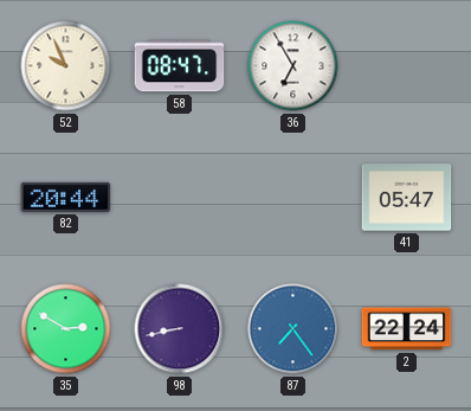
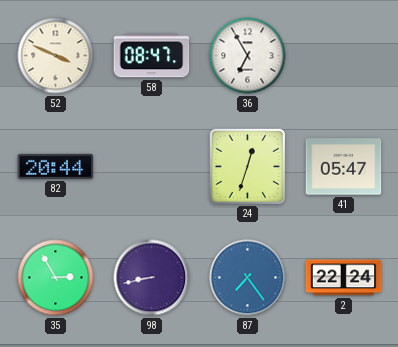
52: 9:56 -> 3:49 (56, 56)
24: none -> 12:33 (247, 166)
35: 2:50 -> 2:55 (56, 278)
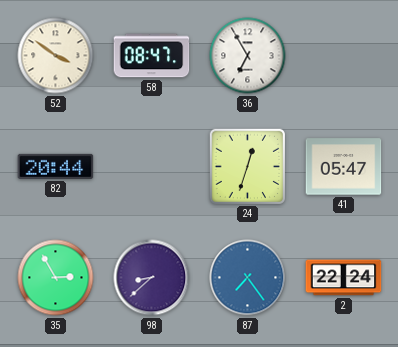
52: 3:49 -> 3:51 (56, 56)
98: 8:43 -> 8:38 (152, 278)
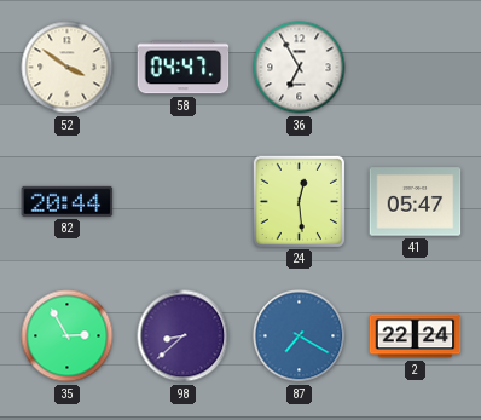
58: 08:47 -> 04:47 (184, 68)
24: 12:33 -> 12:29 (299, 201)
87: 7:24 -> 7:20 (300, 336)
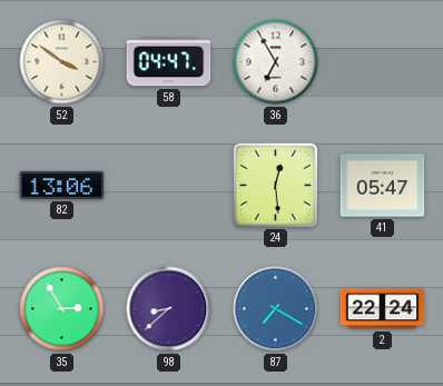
82: 20:44 -> 13:06 (62, 185)
